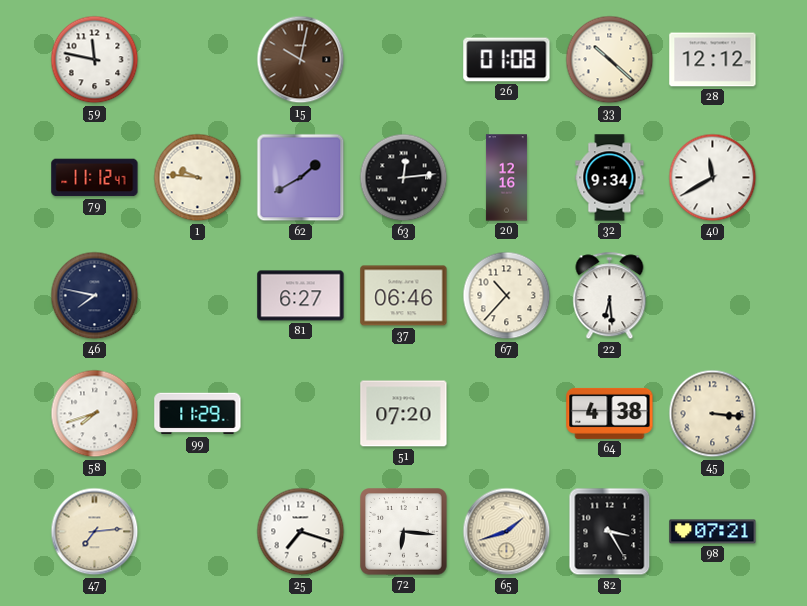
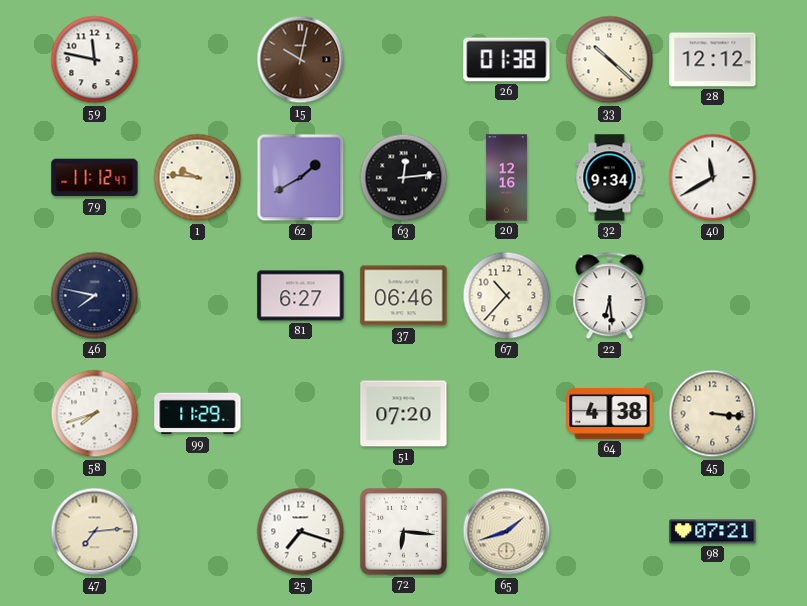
26: 01:08 -> 01:38 (507, 60)
82: 3:25 -> none (610, 532)
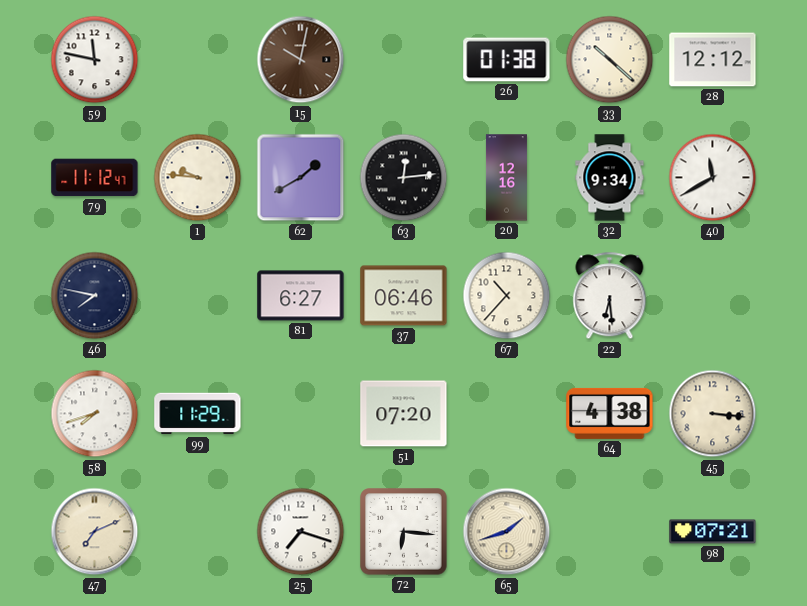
47: 7:14 -> 7:11 (95, 532)
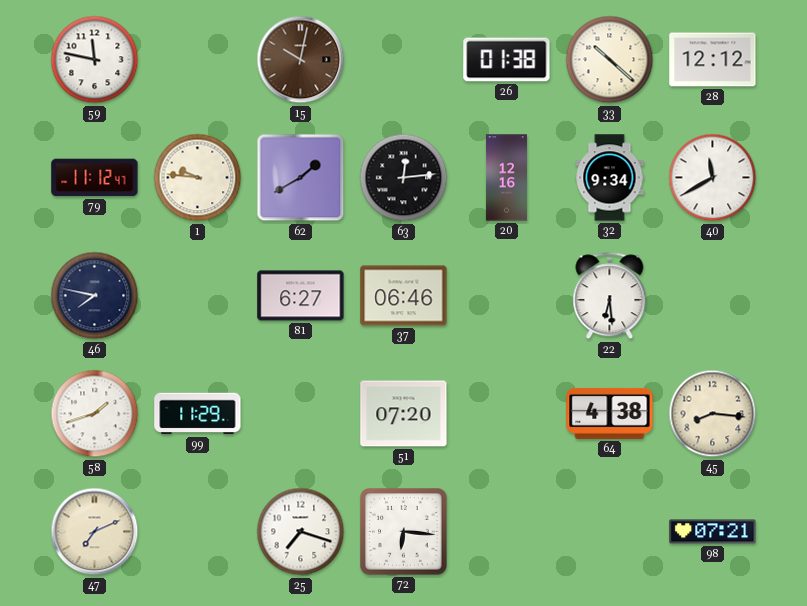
67: 10:37 -> none (507, 296)
58: 7:42 -> 1:42 (95, 414)
45: 3:16 -> 8:16 (713, 414)
65: 1:42 -> none (507, 532)
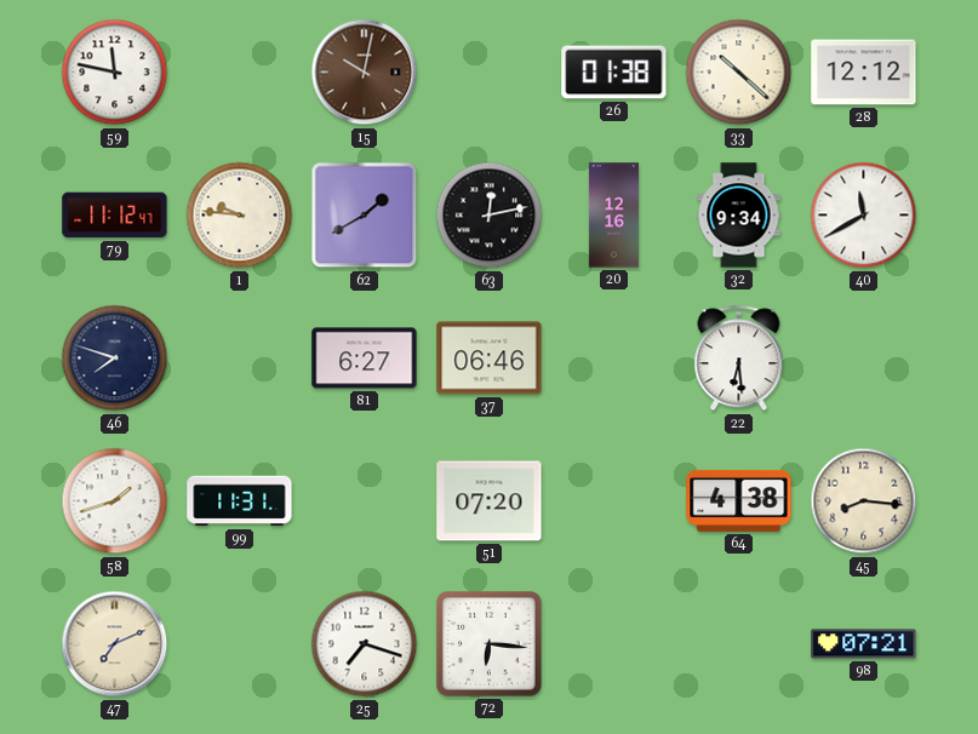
63: 12:14 -> 12:13 (490, 216)
46: 7:47 -> 7:48 (115, 359)
99: 11:29 -> 11:31 (240, 501)
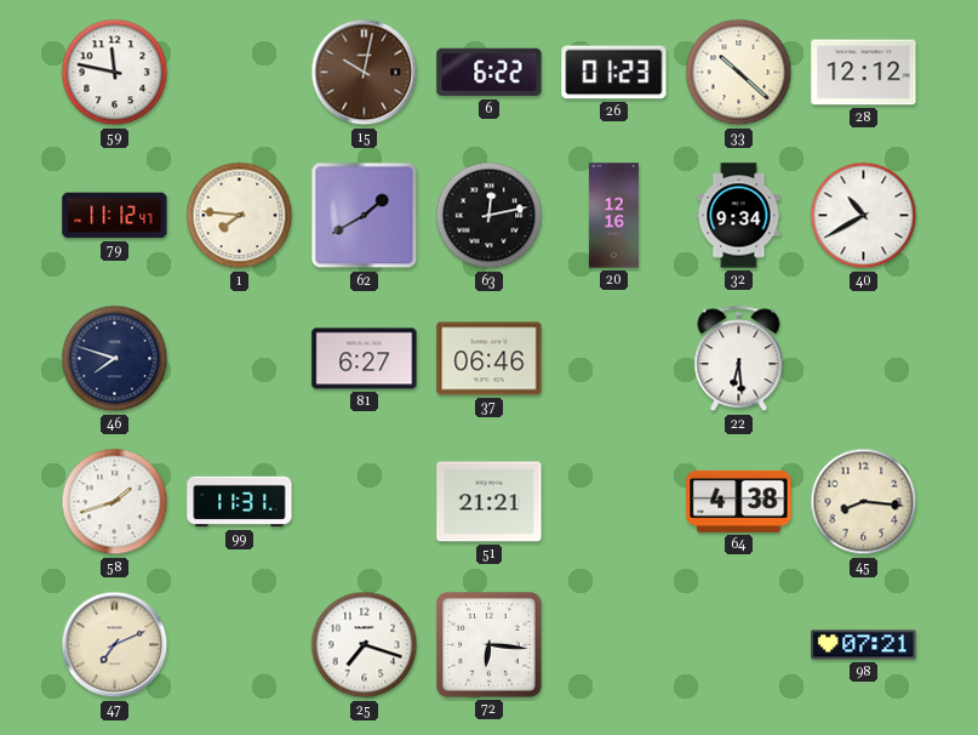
6: none -> 6:22 (490, 73)
26: 01:38 -> 01:23 (614, 73)
1: 9:46 -> 7:46 (240, 216)
40: 11:40 -> 10:40 (864, 216)
51: 07:20 -> 21:21 (490, 502)
